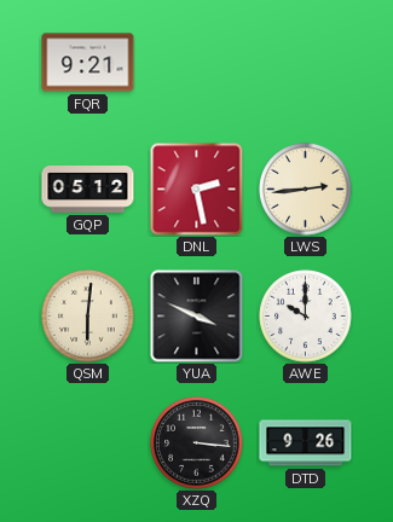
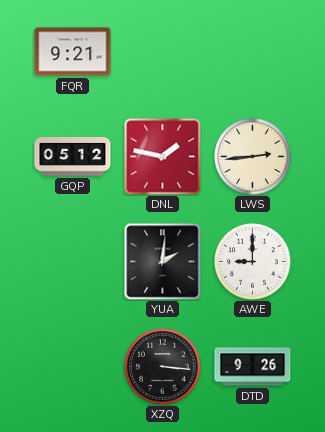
DNL: 2:28 -> 1:47 (162, 156)
QSM: 6:01 -> none (88, 317)
YUA: 3:49 -> 2:01 (163, 262)
AWE: 10:00 -> 9:00 (253, 262)
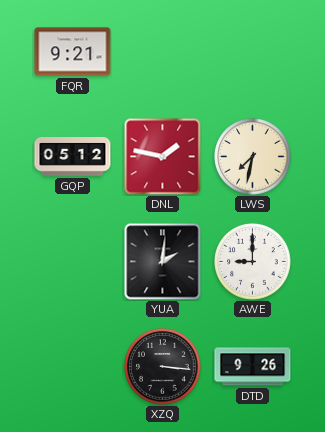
LWS: 2:44 -> 7:32 (253, 157)
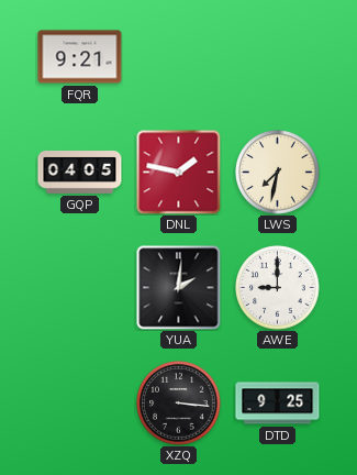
GQP: 05:12 -> 04:05 (80, 173)
DTD: 9:26 -> 9:25 (278, 404)
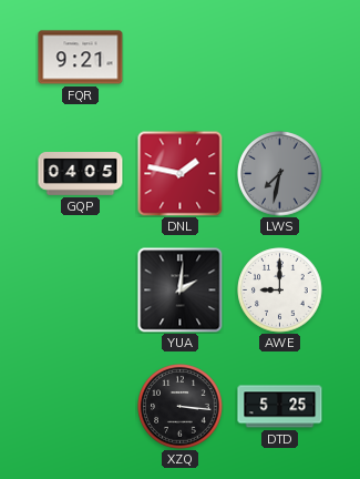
LWS dial: cream -> grey (280, 174)
DTD: 9:25 -> 5:25 (280, 407)
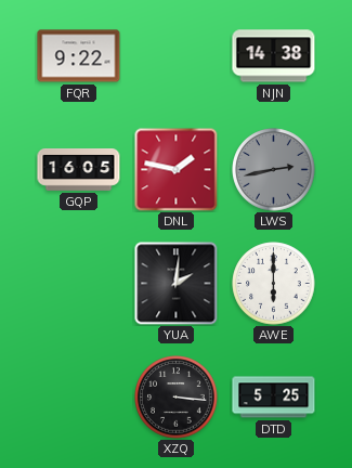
FQR: 9:21 -> 9:22 (79, 56)
NJN: none -> 14:38 (274, 56)
GQP: 04:05 -> 16:05 (79, 170)
LWS: 7:32 -> 2:43 (274, 170)
AWE: 9:00 -> 6:00 (274, 284)
